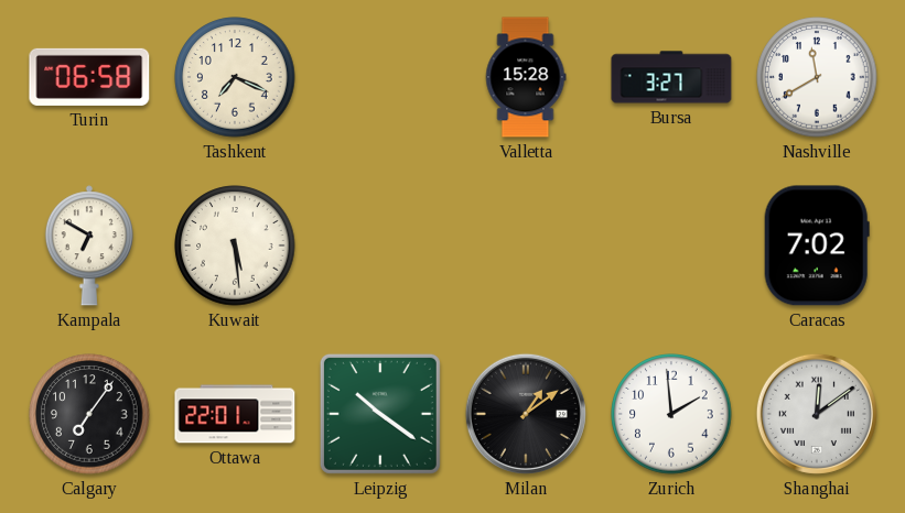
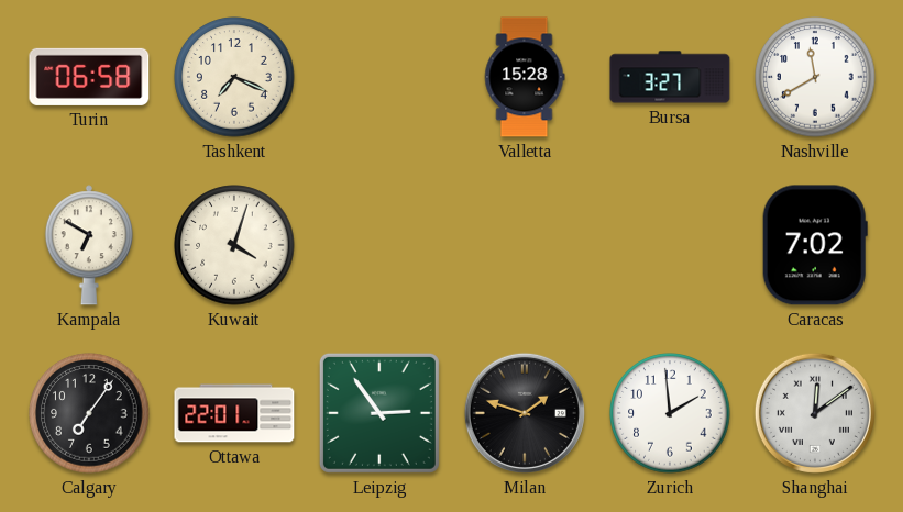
Kuwait: 5:29 -> 4:03 (234, 245)
Leipzig: 10:21 -> 2:54 (379, 413)
Milan: 1:09 -> 1:48 (525, 413)
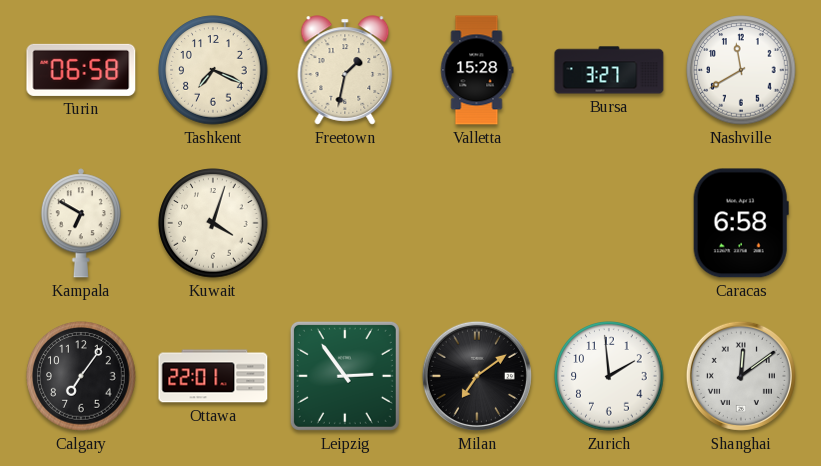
Freetown: none -> 1:32 (345, 70)
Caracas: 7:02 -> 6:58 (741, 223)
Milan: 1:48 -> 7:09 (477, 376)
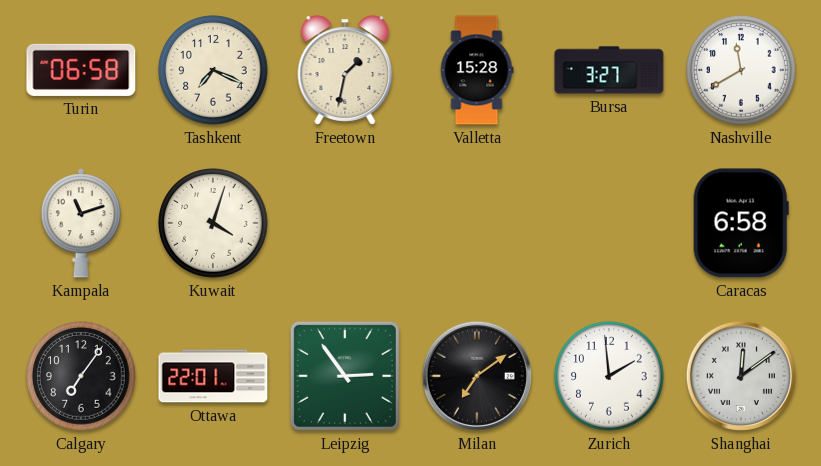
Kampala: 6:50 -> 11:12 (81, 223)
